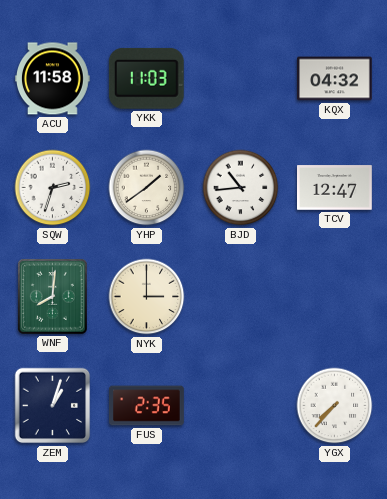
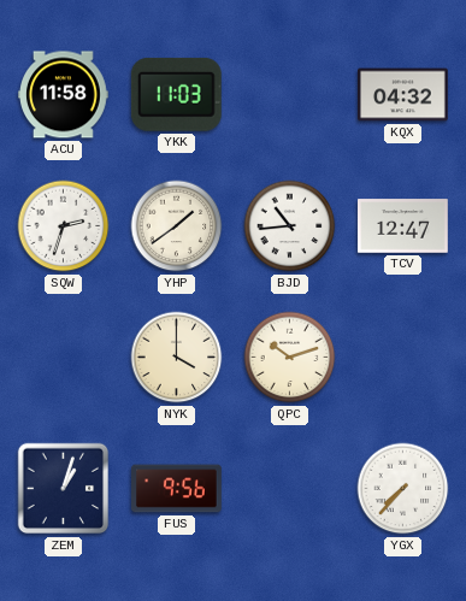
WNF: 8:01 -> none (52, 296)
NYK: 3:00 -> 4:00 (177, 358)
QPC: none -> 10:12 (290, 358)
FUS: 2:35 -> 9:56 (177, 489)
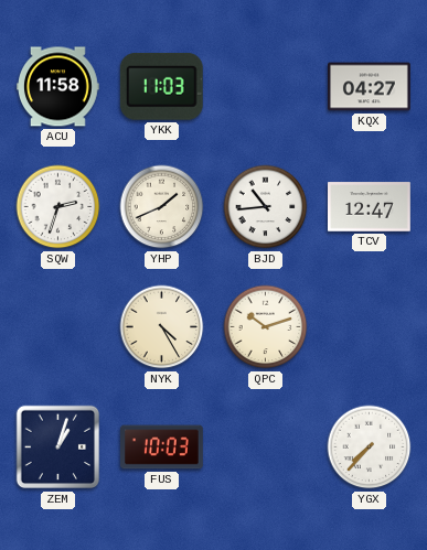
KQX: 04:32 -> 04:27 (370, 87)
YHP: 1:39 -> 1:41 (162, 207)
NYK: 4:00 -> 4:25 (162, 327)
FUS: 9:56 -> 10:03 (162, 447)
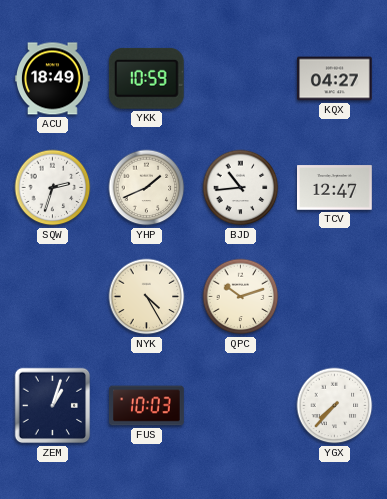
ACU: 11:58 -> 18:49 (53, 79)
YKK: 11:03 -> 10:59 (146, 78)
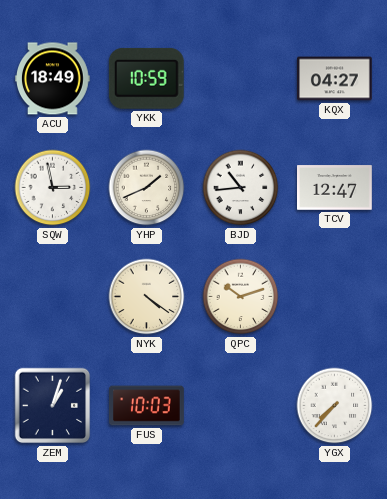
SQW: 2:33 -> 2:58 (53, 188)
NYK: 4:25 -> 4:21 (147, 297)
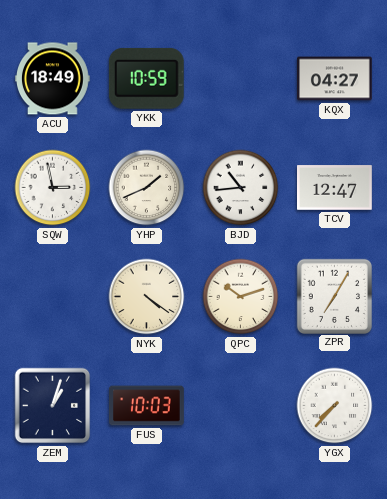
ZPR: none -> 7:05 (334, 296)
